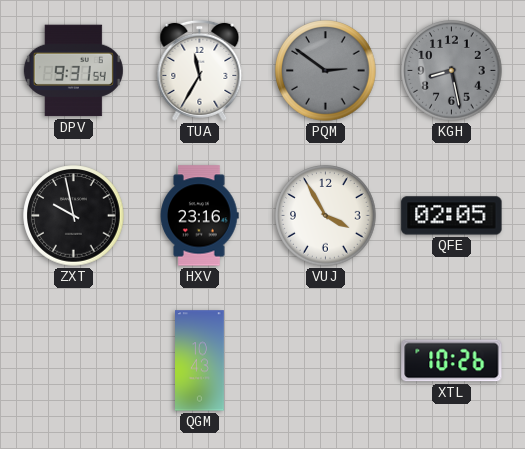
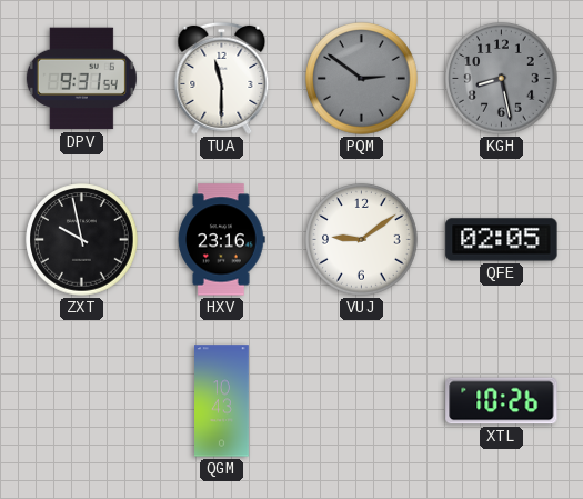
TUA: 11:35 -> 11:30 (222, 78)
VUJ: 3:55 -> 9:09 (362, 240)
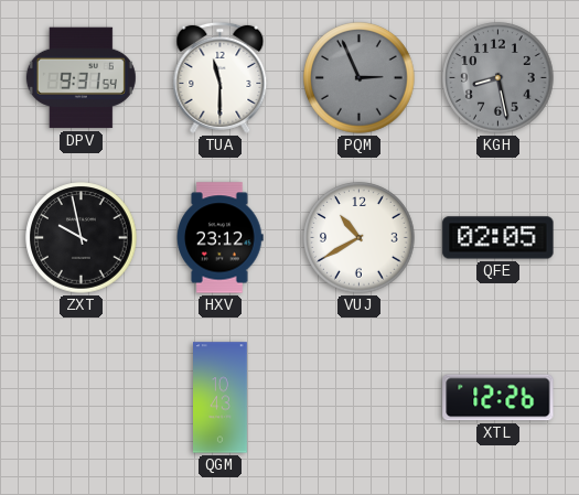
PQM: 2:51 -> 2:56 (360, 78)
HXV: 23:16 -> 23:12 (221, 238)
VUJ: 9:09 -> 10:40 (360, 238)
XTL: 10:26 -> 12:26 (498, 398)
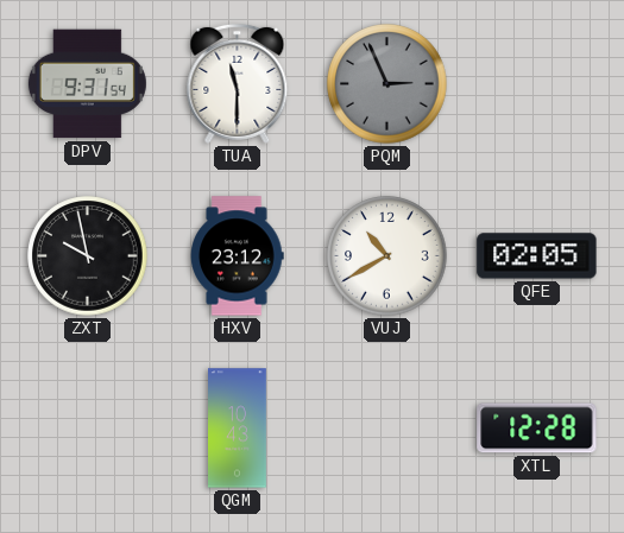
KGH: 8:28 -> none (498, 78)
XTL: 12:26 -> 12:28 (537, 429)
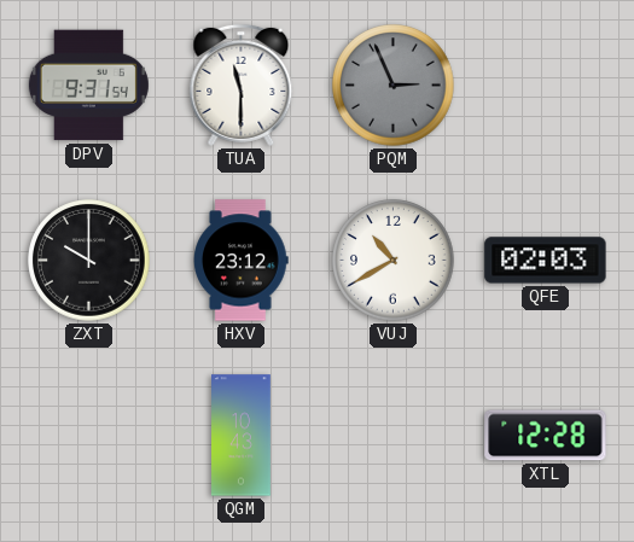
ZXT: 9:58 -> 10:00 (89, 261)
QFE: 02:05 -> 02:03 (546, 261)
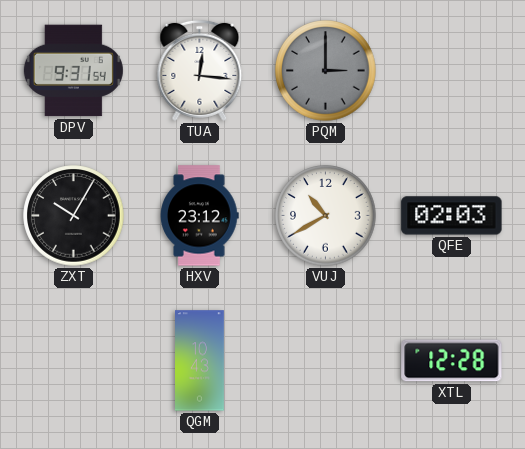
TUA: 11:30 -> 12:16 (200, 70)
PQM: 2:56 -> 3:00 (326, 71)
ZXT: 10:00 -> 10:05 (74, 216)
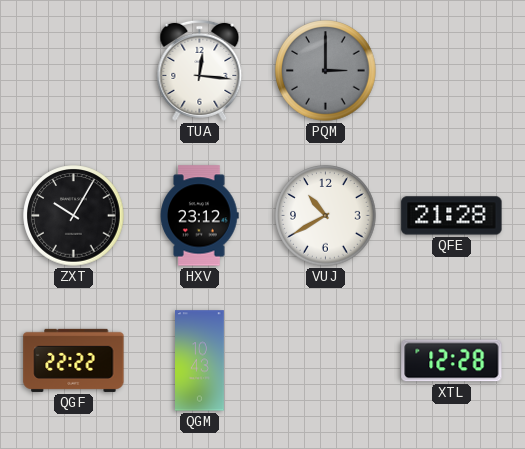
DPV: 9:31 -> none (73, 71)
QFE: 02:03 -> 21:28 (452, 216)
QGF: none -> 22:22 (74, 360)
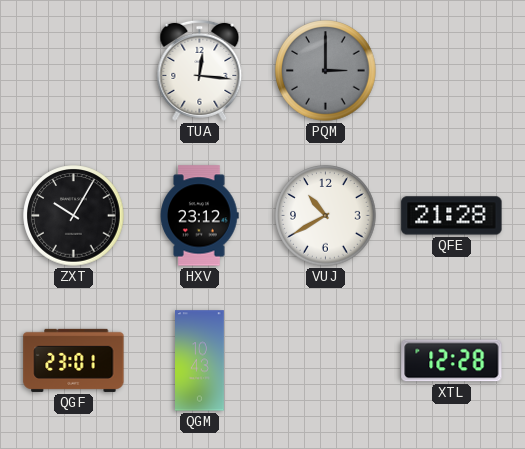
QGF: 22:22 -> 23:01 (74, 360)
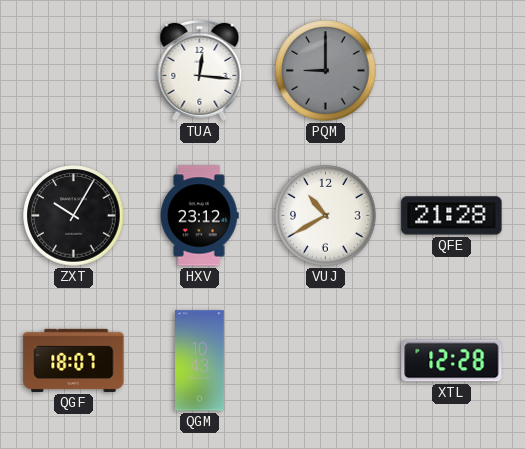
PQM: 3:00 -> 9:00 (326, 71)
QGF: 23:01 -> 18:07 (74, 360)
